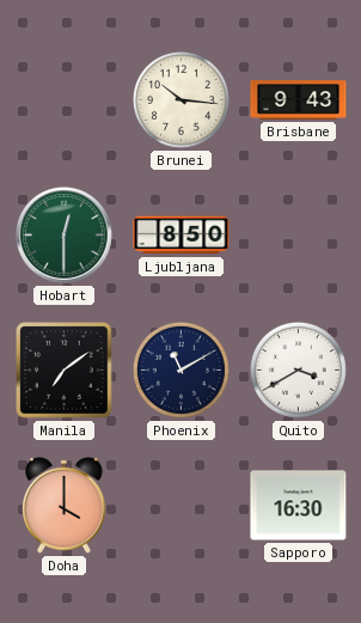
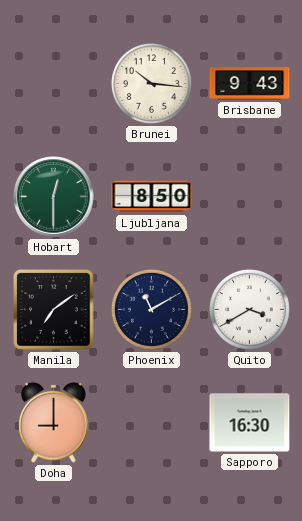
Doha: 4:00 -> 9:00 (54, 422)
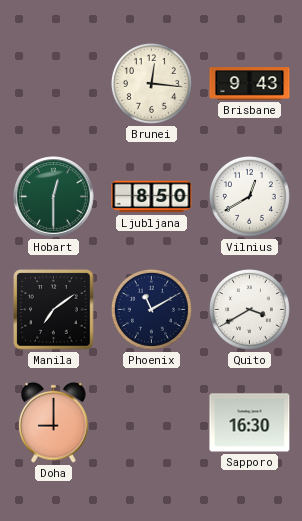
Brunei: 10:16 -> 12:16 (151, 83)
Vilnius: none -> 12:40 (249, 196)
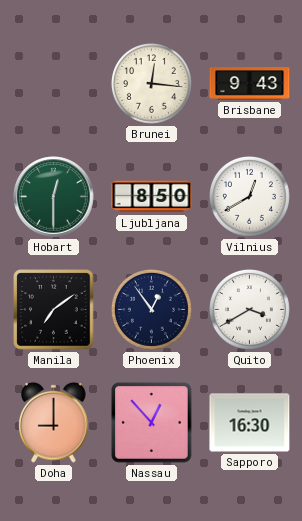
Phoenix: 11:10 -> 12:54 (151, 309)
Nassau: none -> 12:53 (152, 423)
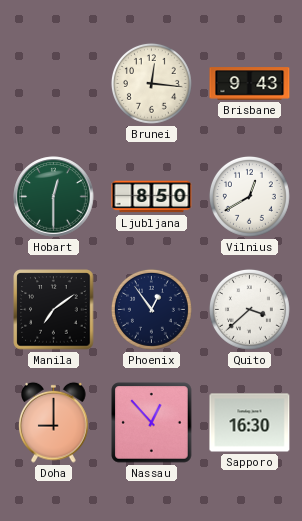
Quito: 3:40 -> 3:38 (249, 309)
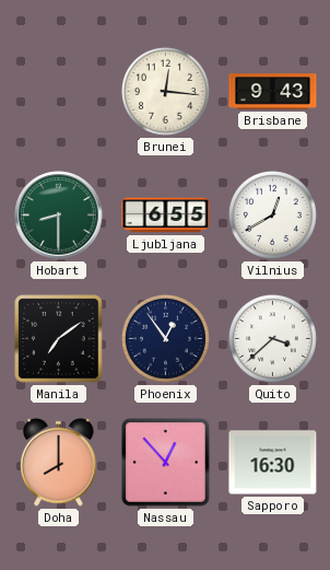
Hobart: 12:30 -> 8:30 (59, 216)
Ljubljana: 8:50 -> 6:55 (166, 216)
Doha: 9:00 -> 8:00 (59, 462)
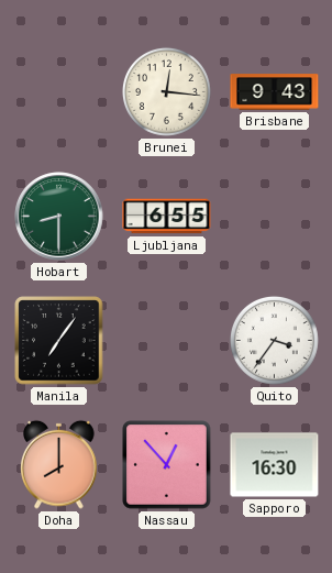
Vilnius: 12:40 -> none (272, 214)
Manila: 7:09 -> 7:06 (59, 341)
Phoenix: 12:54 -> none (165, 338)
Quito: 3:38 -> 3:36 (274, 340)
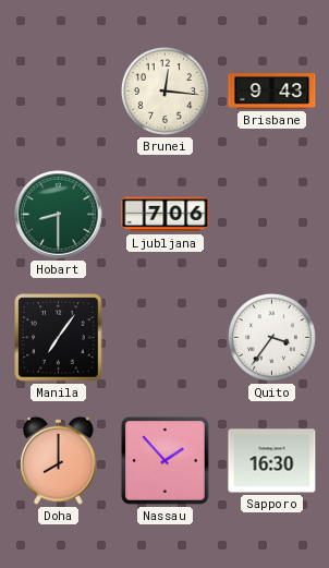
Ljubljana: 6:55 -> 7:06 (166, 215)
Nassau: 12:53 -> 1:53 (166, 461)
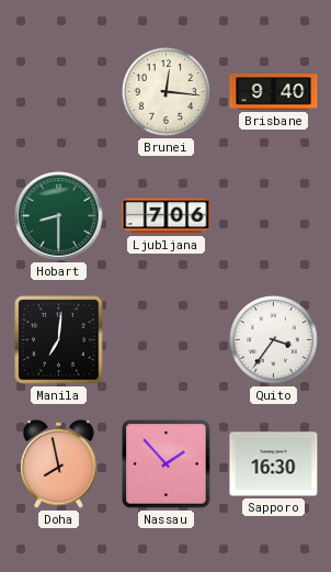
Brisbane: 9:43 -> 9:40 (274, 92)
Manila: 7:06 -> 7:01 (59, 340)
Doha: 8:00 -> 7:58 (59, 463)
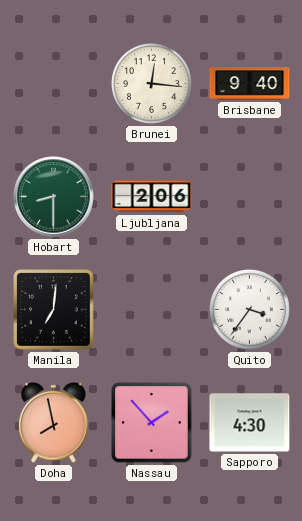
Ljubljana: 7:06 -> 2:06 (152, 197)
Sapporo: 16:30 -> 4:30 (250, 423)
